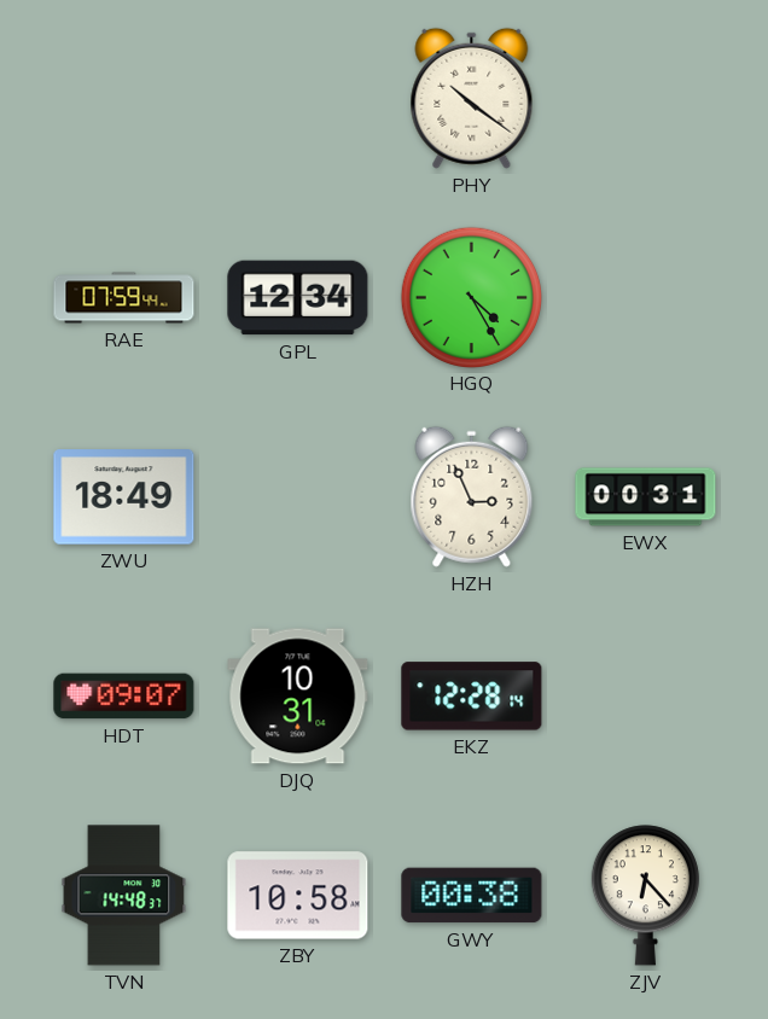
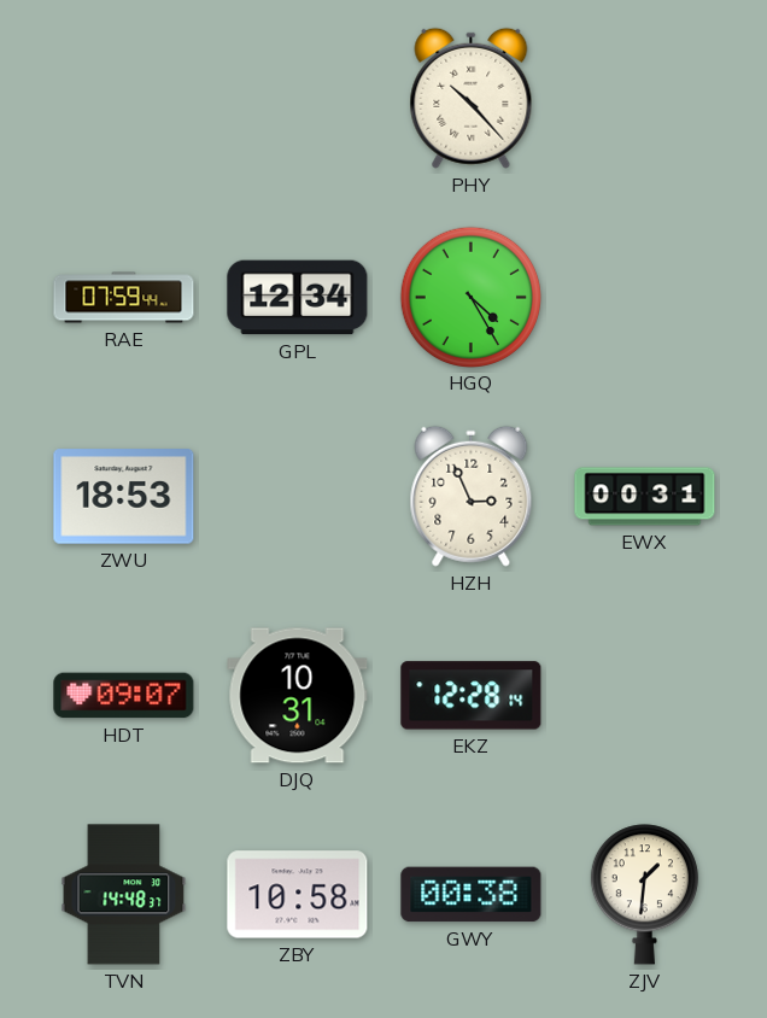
PHY: 10:21 -> 10:23 (472, 98)
ZWU: 18:49 -> 18:53 (124, 497)
ZJV: 6:23 -> 1:31 (644, 895)
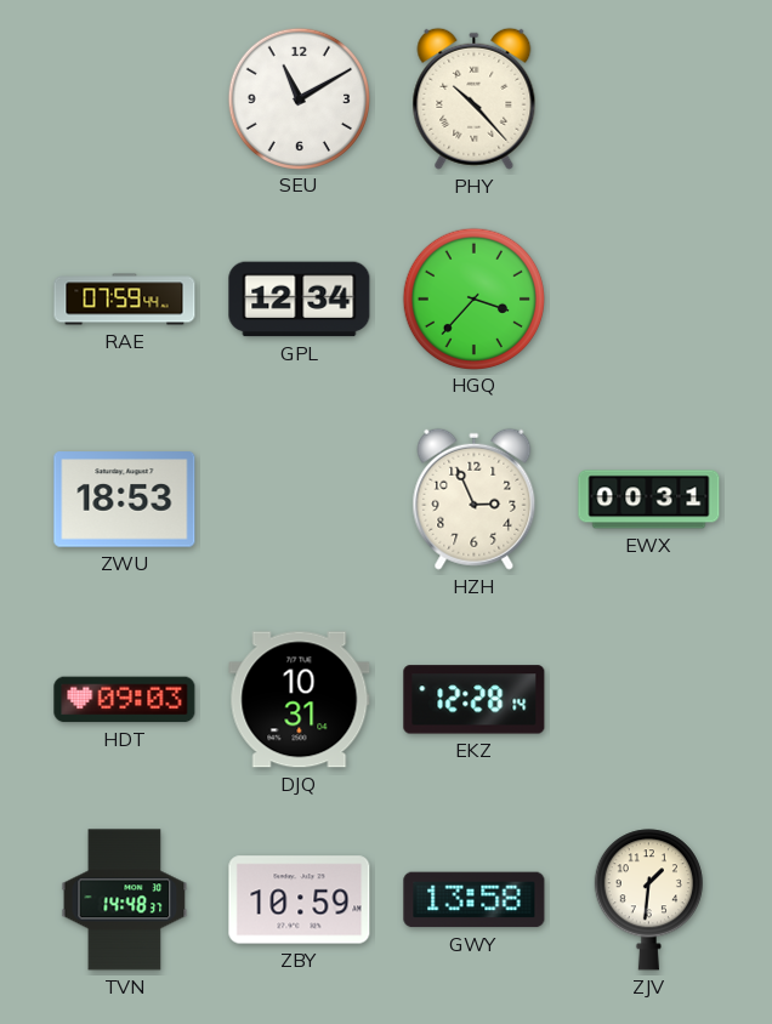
SEU: none -> 11:10 (299, 98)
HGQ: 4:25 -> 3:37 (473, 298)
HDT: 09:07 -> 09:03 (125, 700)
ZBY: 10:58 -> 10:59 (300, 900)
GWY: 00:38 -> 13:58 (475, 900)
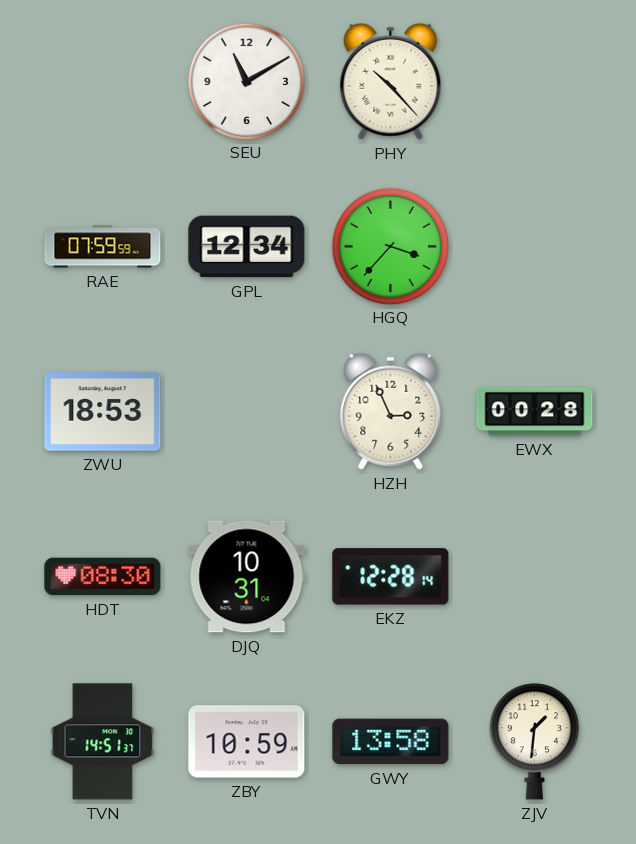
RAE: 07:59:44 -> 07:59:59 (103, 247)
EWX: 00:31 -> 00:28 (535, 412)
HDT: 09:03 -> 08:30 (103, 577)
TVN: 14:48 -> 14:51 (103, 742)
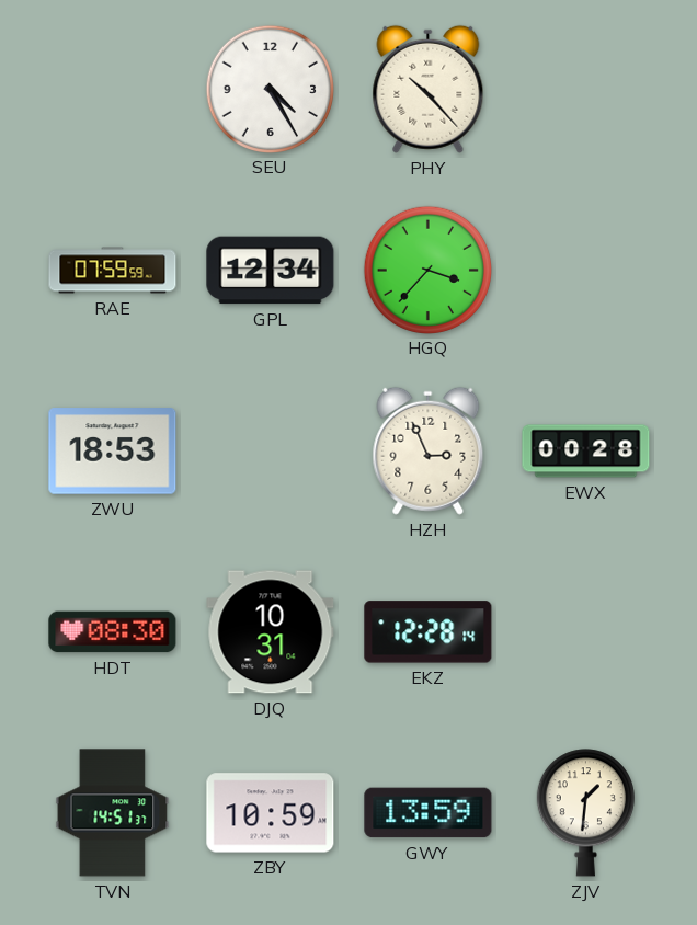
SEU: 11:10 -> 4:25 (270, 89)
GWY: 13:58 -> 13:59 (429, 813)
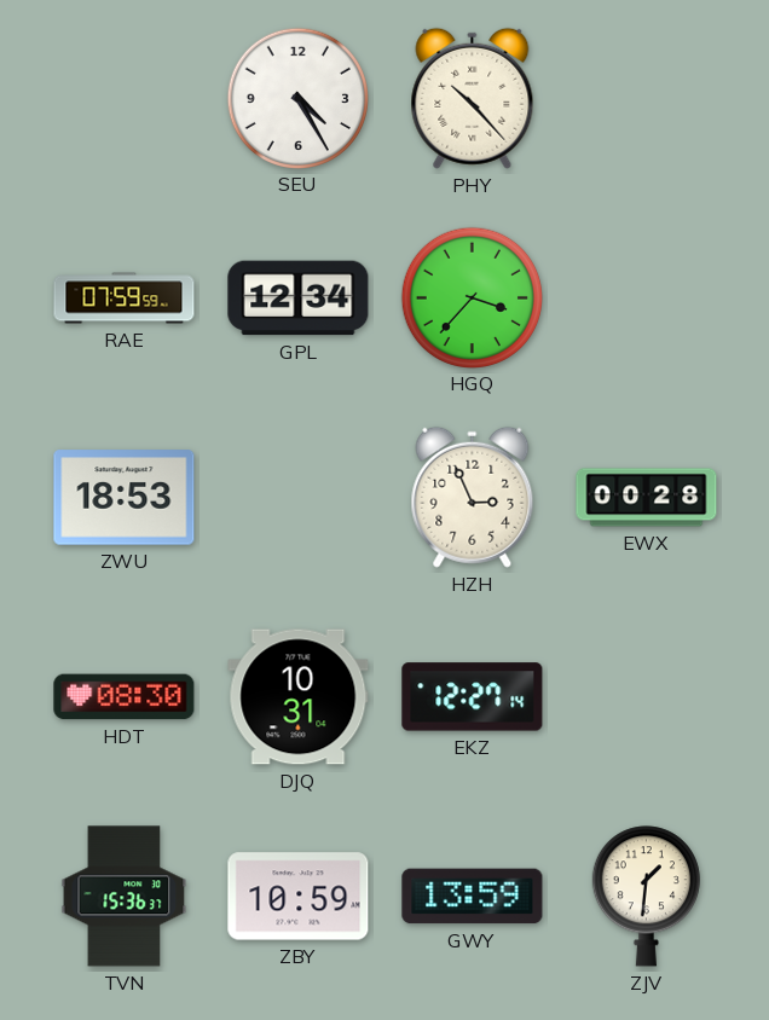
EKZ: 12:28 -> 12:27 (473, 697)
TVN: 14:51 -> 15:36 (125, 897)
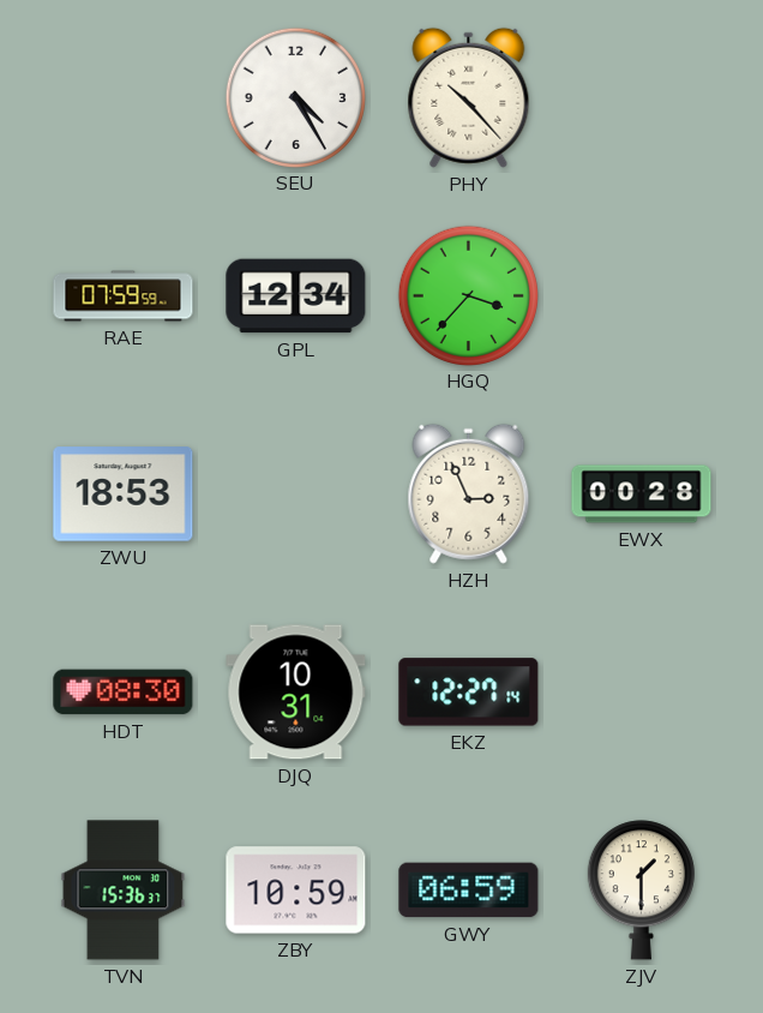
GWY: 13:59 -> 06:59 (469, 891)
ZJV: 1:31 -> 1:30 (641, 891)
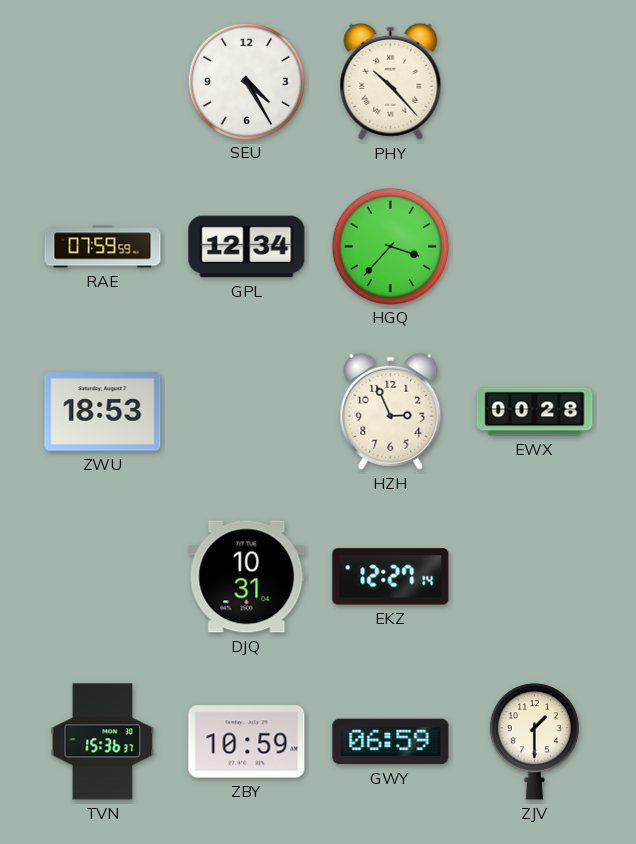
HDT: 08:30 -> none (124, 693)
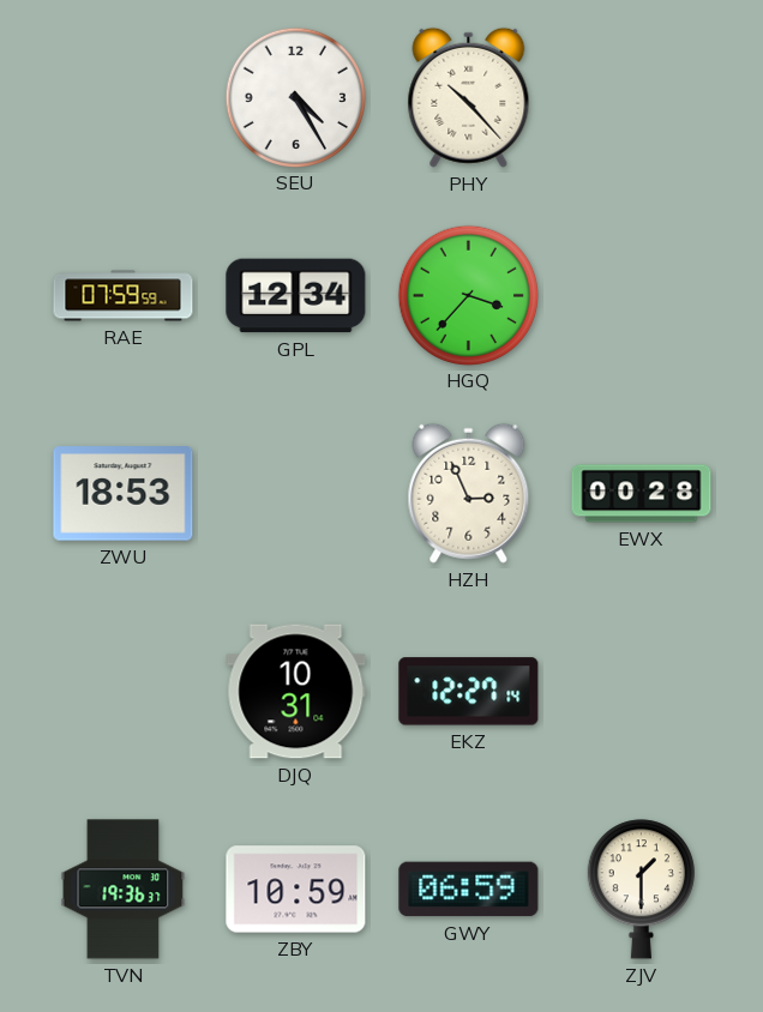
TVN: 15:36 -> 19:36 (124, 890)
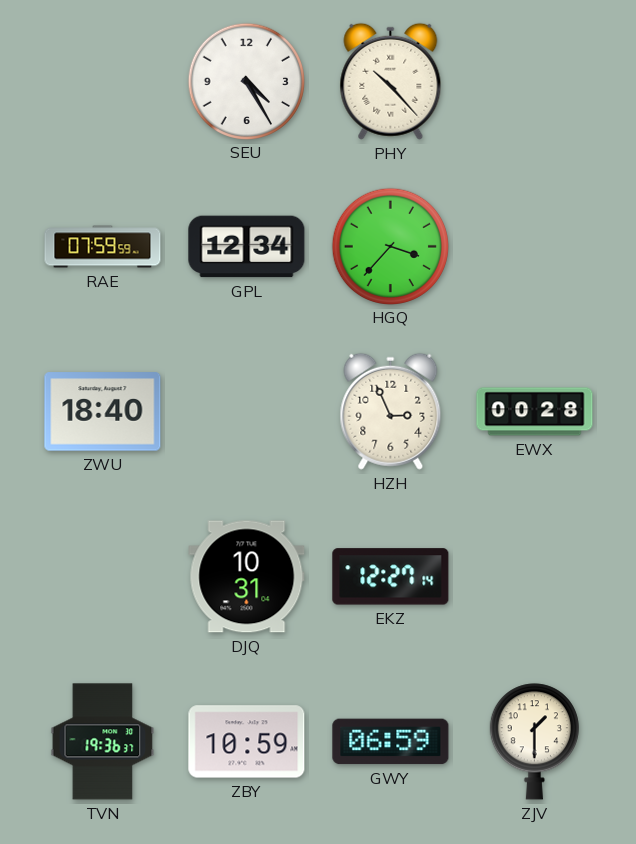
ZWU: 18:53 -> 18:40 (103, 412)
